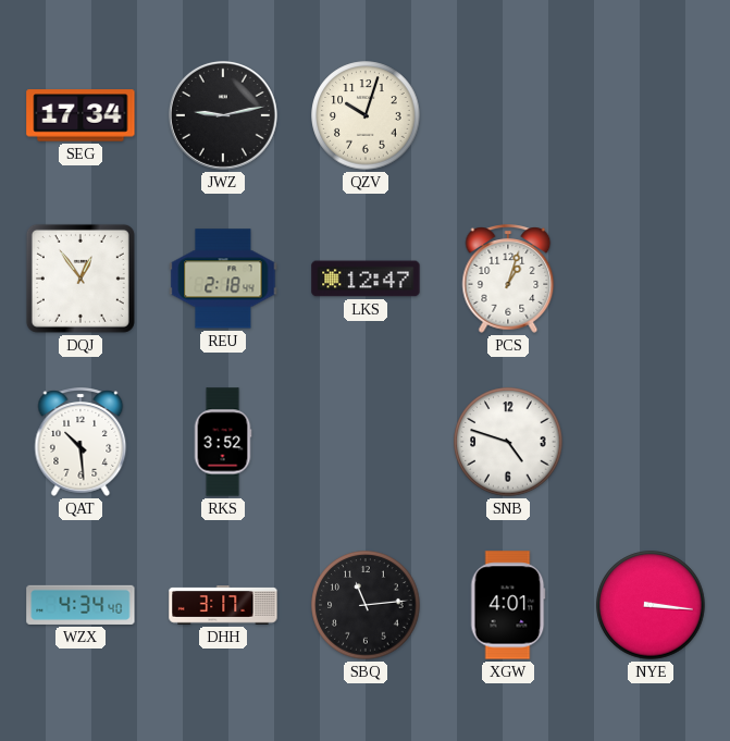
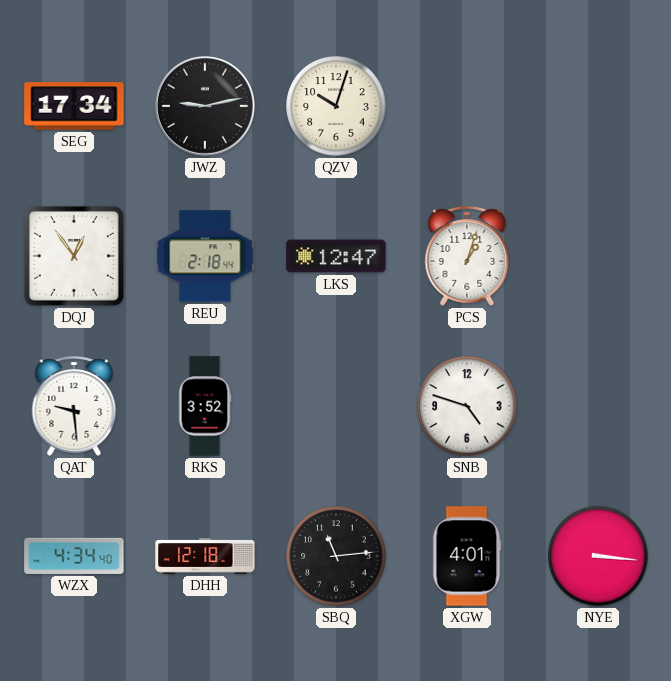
QAT: 10:29 -> 9:29 (74, 406)
DHH: 3:17 -> 12:18 (205, 556)
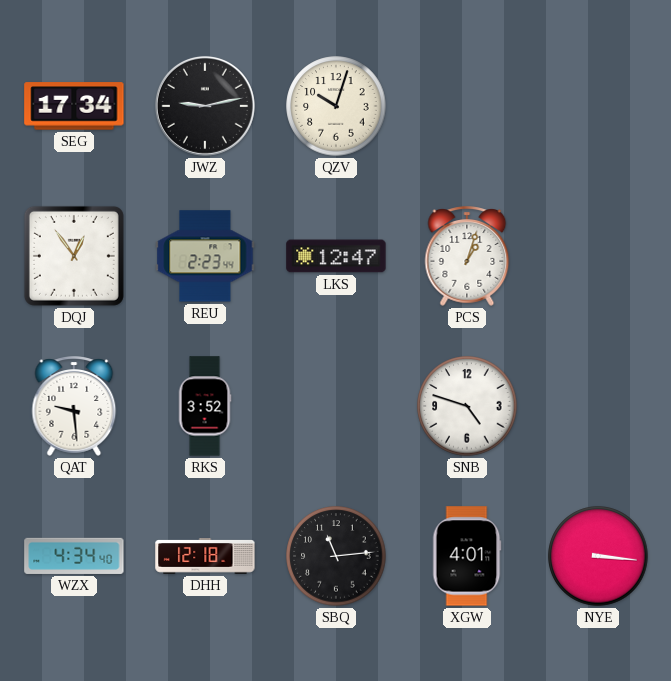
REU: 2:18 -> 2:23 (205, 256)
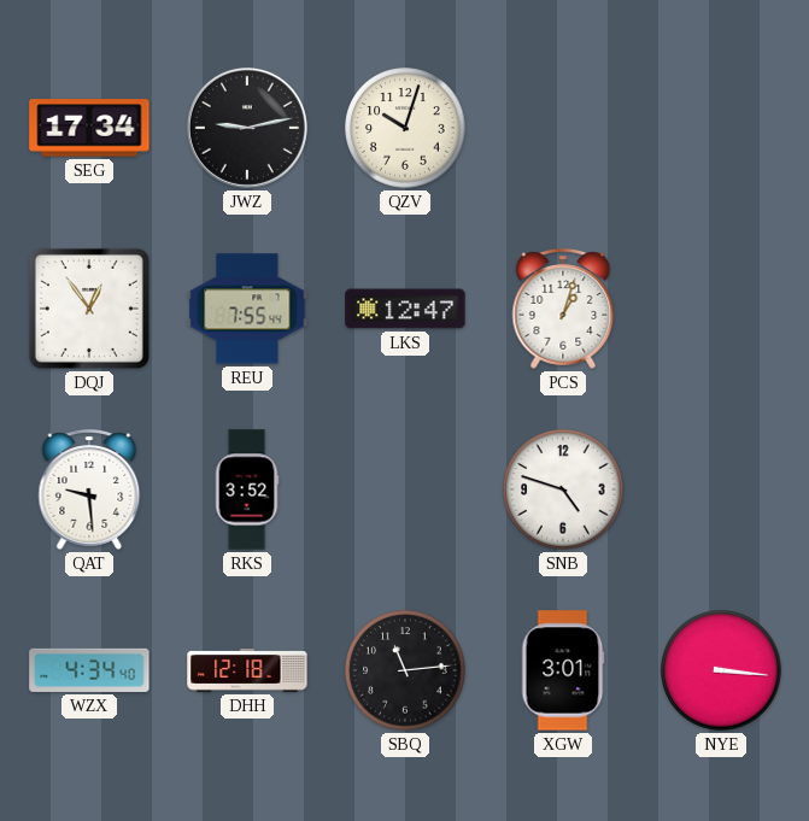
REU: 2:23 -> 7:55 (247, 309)
XGW: 4:01 -> 3:01 (563, 670)
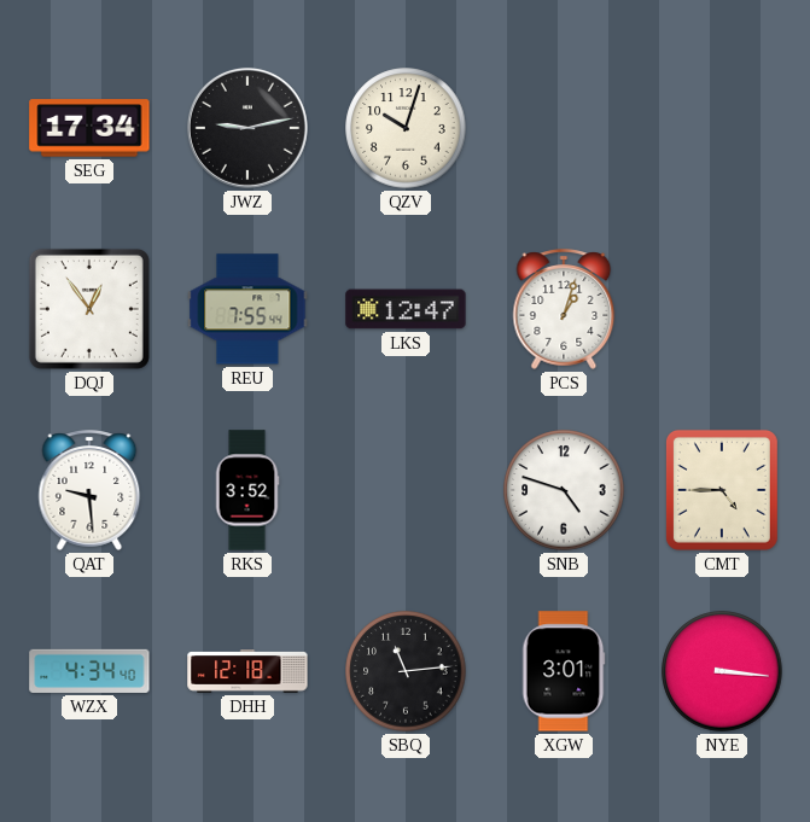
CMT: none -> 4:45 (722, 490)
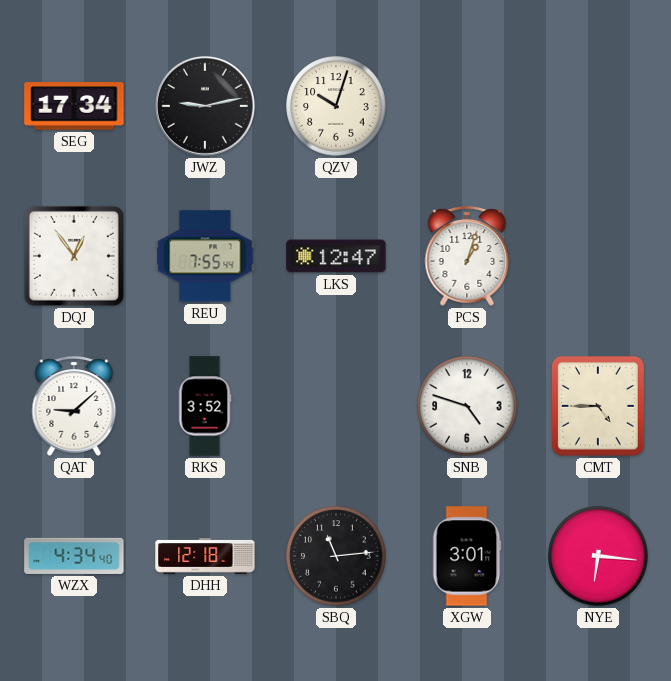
QAT: 9:29 -> 9:08 (74, 406)
NYE: 3:16 -> 6:16 (598, 556)
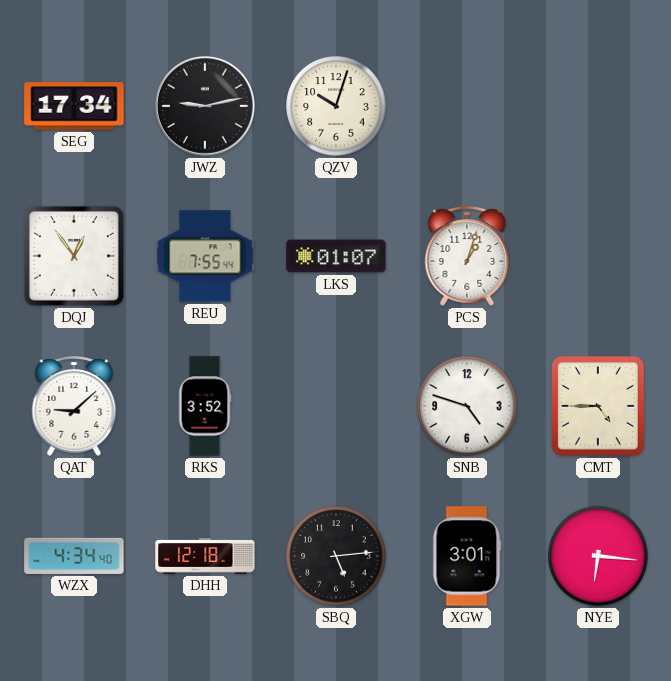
LKS: 12:47 -> 01:07 (336, 256)
SBQ: 11:14 -> 5:14 (336, 556)
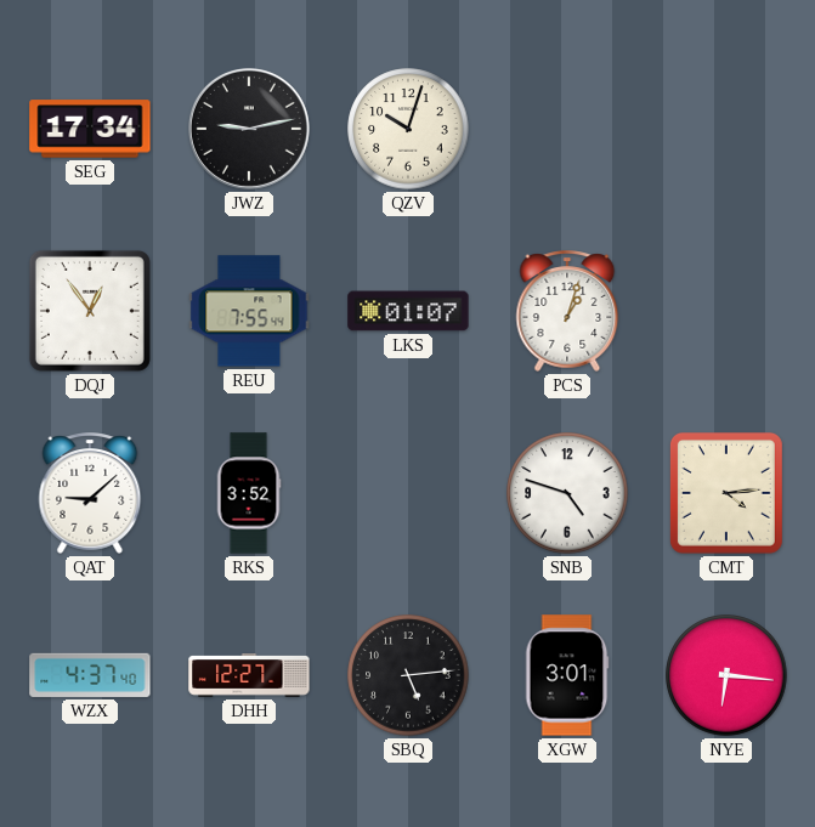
CMT: 4:45 -> 4:14 (726, 493)
WZX: 4:34 -> 4:37 (90, 675)
DHH: 12:18 -> 12:27 (249, 675)
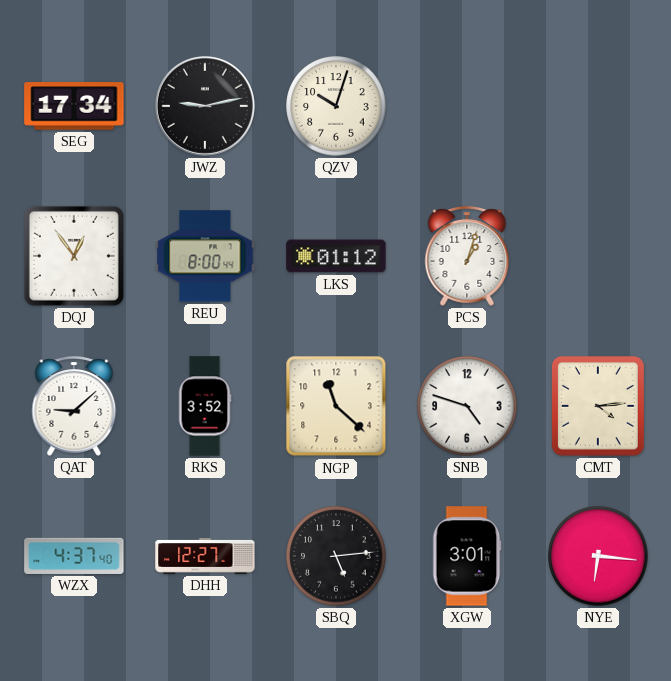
REU: 7:55 -> 8:00 (205, 256)
LKS: 01:07 -> 01:12 (336, 256)
NGP: none -> 11:22 (336, 406)
